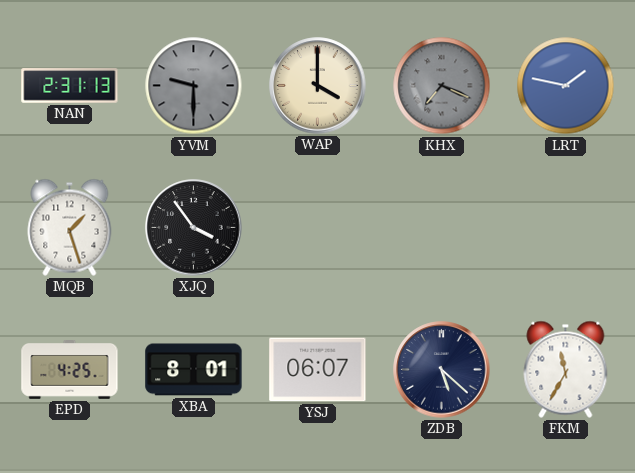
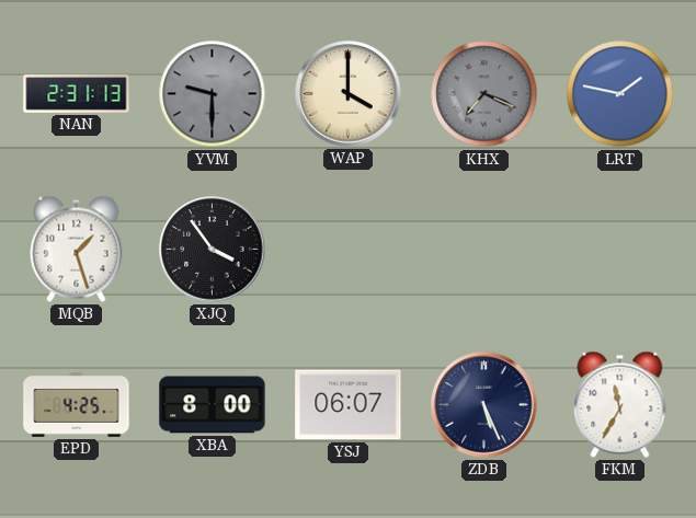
XBA: 8:01 -> 8:00 (213, 405)
ZDB: 5:22 -> 5:26 (484, 405)
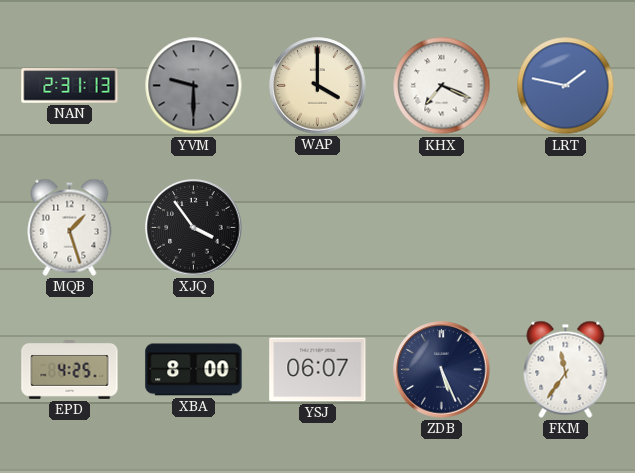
KHX dial: grey -> white (442, 86)
FKM: 11:35 -> 11:36 (566, 369)
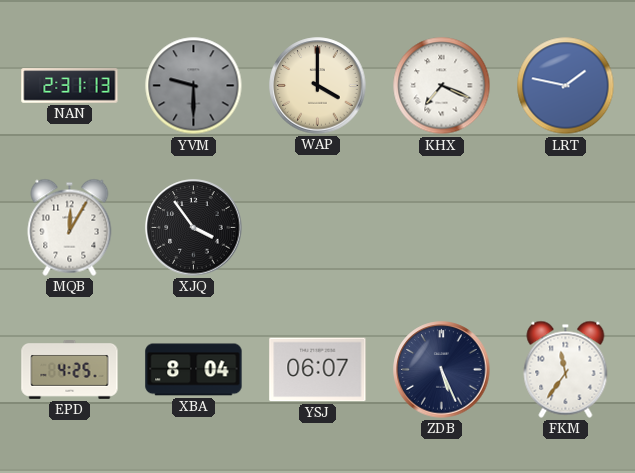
MQB: 1:27 -> 12:05 (70, 227)
XBA: 8:00 -> 8:04 (194, 370)
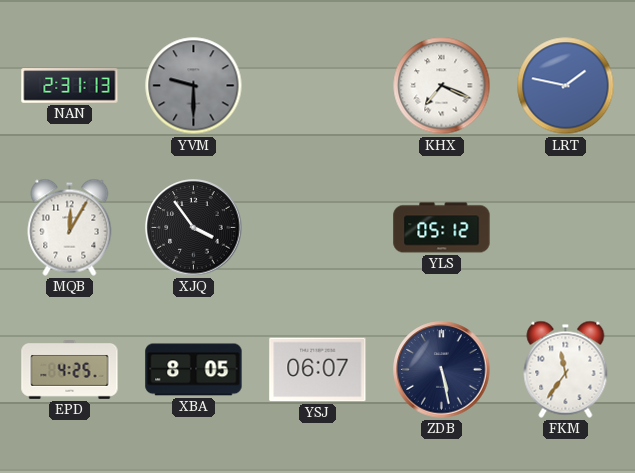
WAP: 4:00 -> none (318, 86)
YLS: none -> 05:12 (442, 228)
XBA: 8:04 -> 8:05 (194, 370)
ZDB: 5:26 -> 5:28 (442, 370)
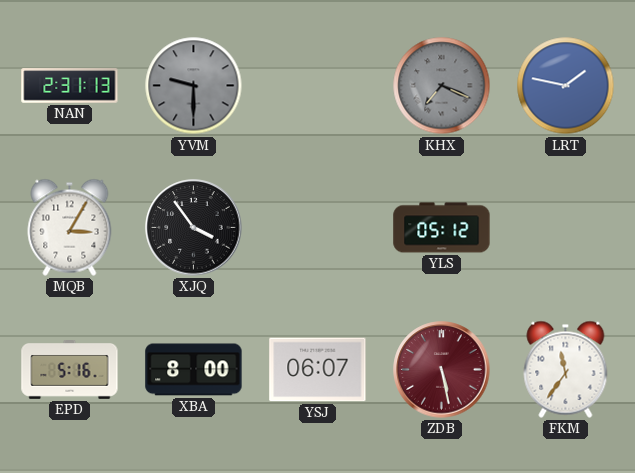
KHX dial: white -> grey (442, 86)
MQB: 12:05 -> 3:05 (70, 227)
EPD: 4:25 -> 5:16 (70, 370)
XBA: 8:05 -> 8:00 (194, 370)
ZDB dial: navy -> burgundy (442, 370)
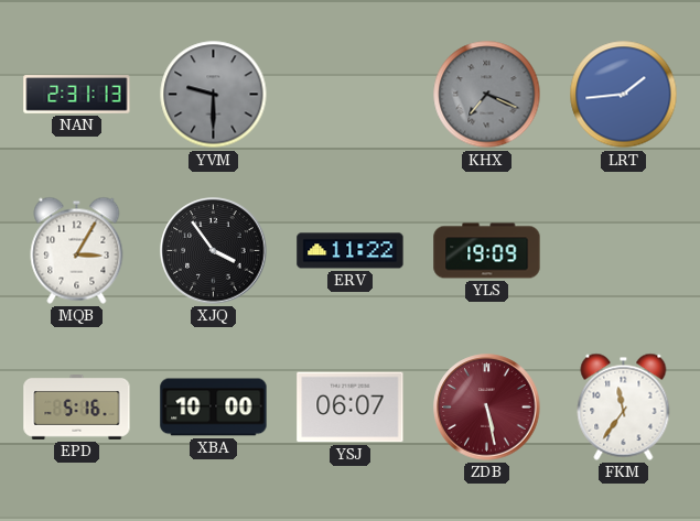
LRT: 1:47 -> 1:44 (624, 95)
ERV: none -> 11:22 (351, 251)
YLS: 05:12 -> 19:09 (487, 251)
XBA: 8:00 -> 10:00 (214, 408)
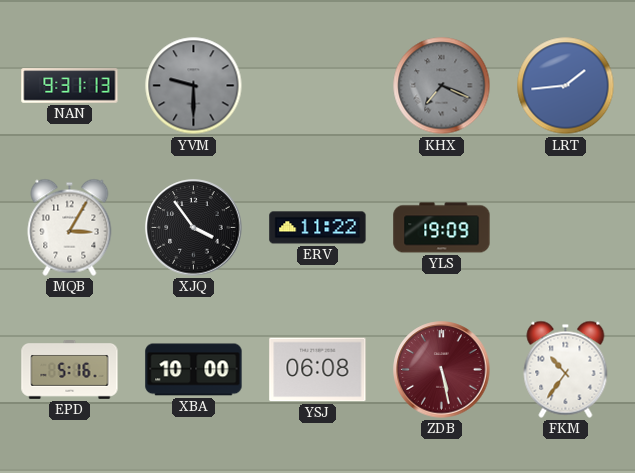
NAN: 2:31 -> 9:31 (70, 86)
YSJ: 06:07 -> 06:08 (318, 370)
FKM: 11:36 -> 10:36 (566, 369)
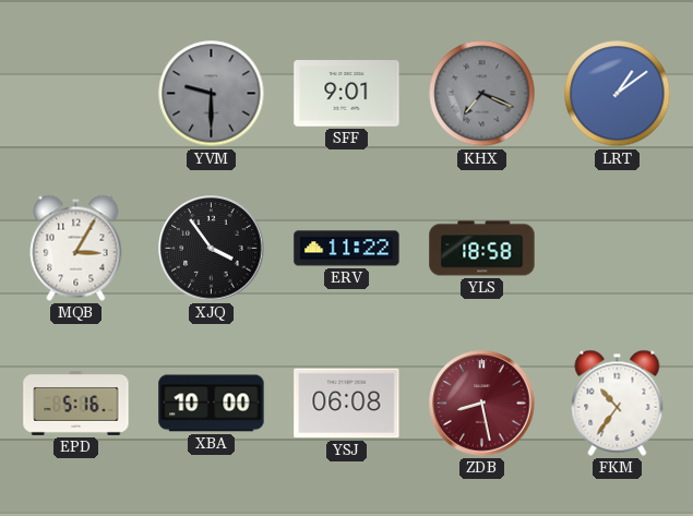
NAN: 9:31 -> none (70, 86)
SFF: none -> 9:01 (347, 94)
LRT: 1:44 -> 1:09 (618, 94)
YLS: 19:09 -> 18:58 (482, 249)
ZDB: 5:28 -> 8:28 (482, 404)
